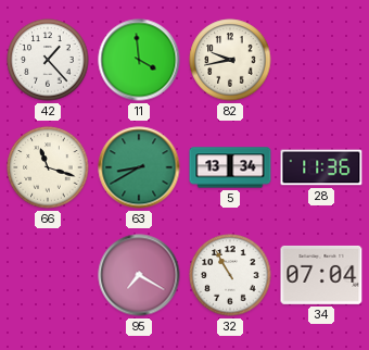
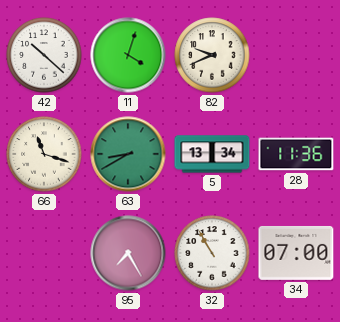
42: 1:23 -> 10:22 (44, 55)
11: 3:59 -> 4:03 (128, 55)
82: 9:43 -> 9:41 (212, 55)
95: 7:20 -> 7:25 (128, 253)
34: 07:04 -> 07:00 (296, 253)
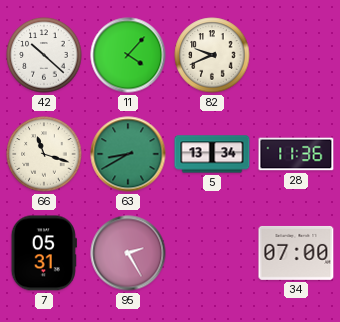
11: 4:03 -> 4:07 (128, 55)
7: none -> 05:31 (44, 253)
95: 7:25 -> 2:25 (128, 253)
32: 10:55 -> none (212, 253)
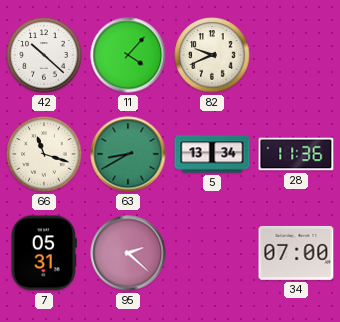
95: 2:25 -> 2:22 (128, 253)
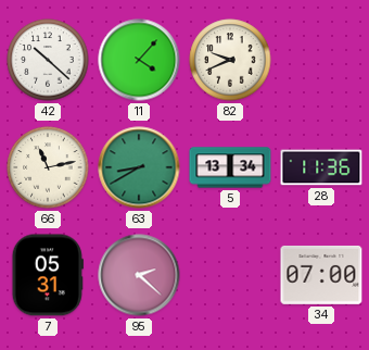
66: 11:18 -> 11:13 (48, 167)
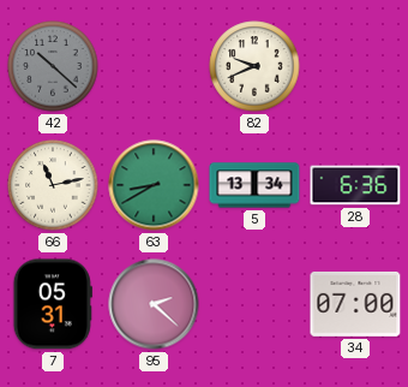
42 dial: white -> grey (53, 66)
11: 4:07 -> none (139, 60)
28: 11:36 -> 6:36 (355, 185)
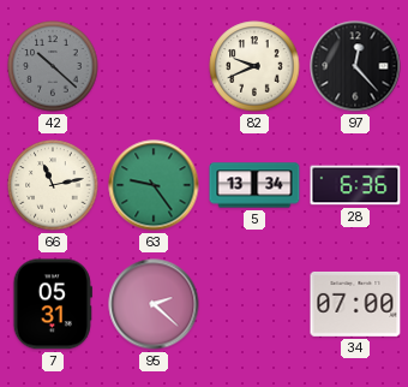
97: none -> 12:23 (355, 66)
63: 8:40 -> 9:24 (154, 185)
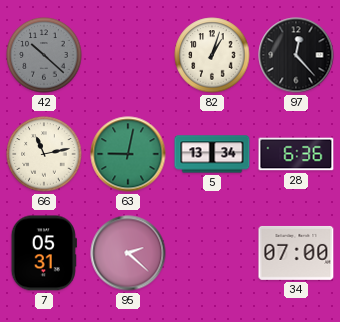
82: 9:41 -> 1:03 (212, 55)
63: 9:24 -> 9:02 (128, 154)
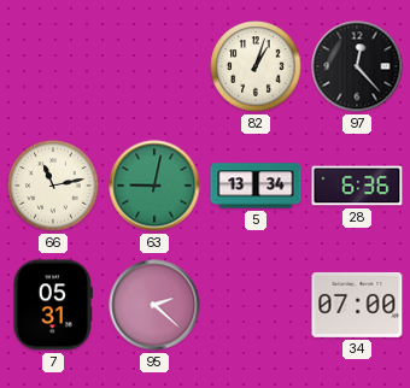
42: 10:22 -> none (44, 55)
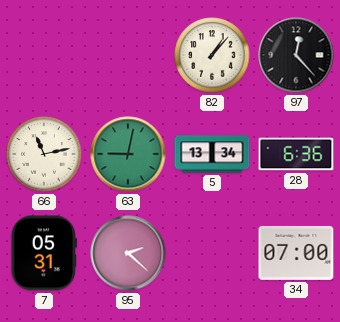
82: 1:03 -> 1:07 (212, 55)
